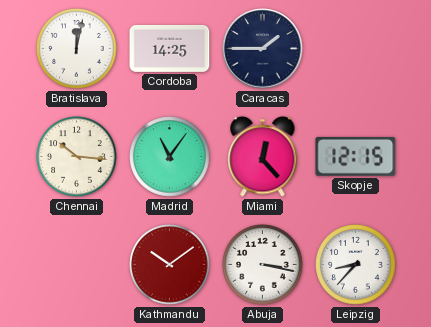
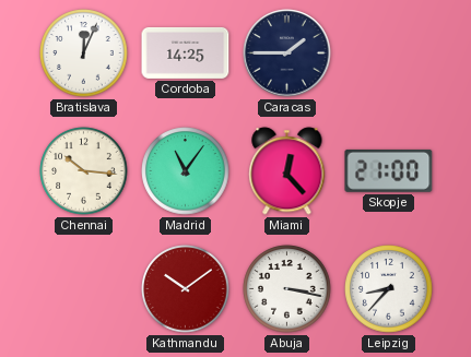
Bratislava: 12:02 -> 12:04 (84, 53)
Skopje: 12:15 -> 21:00 (389, 170)
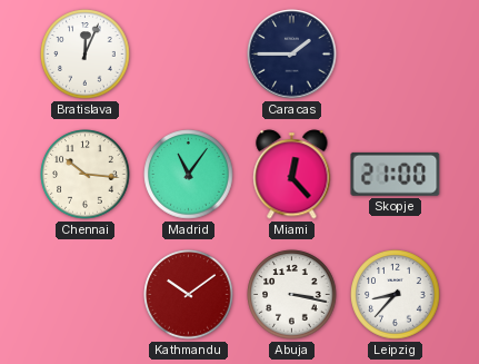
Cordoba: 14:25 -> none (186, 52)
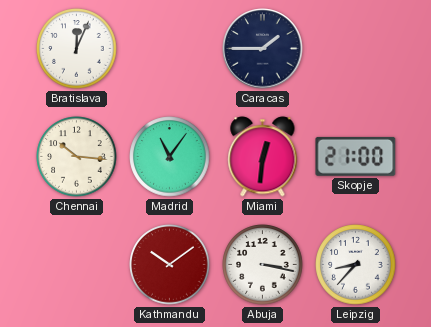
Miami: 12:23 -> 12:31 (263, 157)
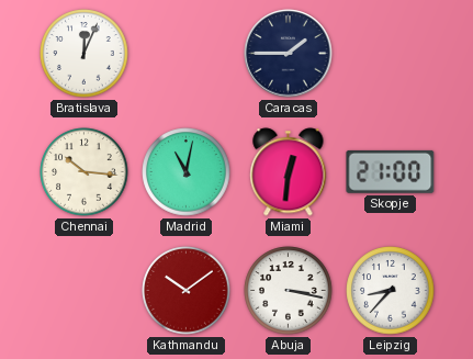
Madrid: 11:06 -> 11:02 (187, 172)
